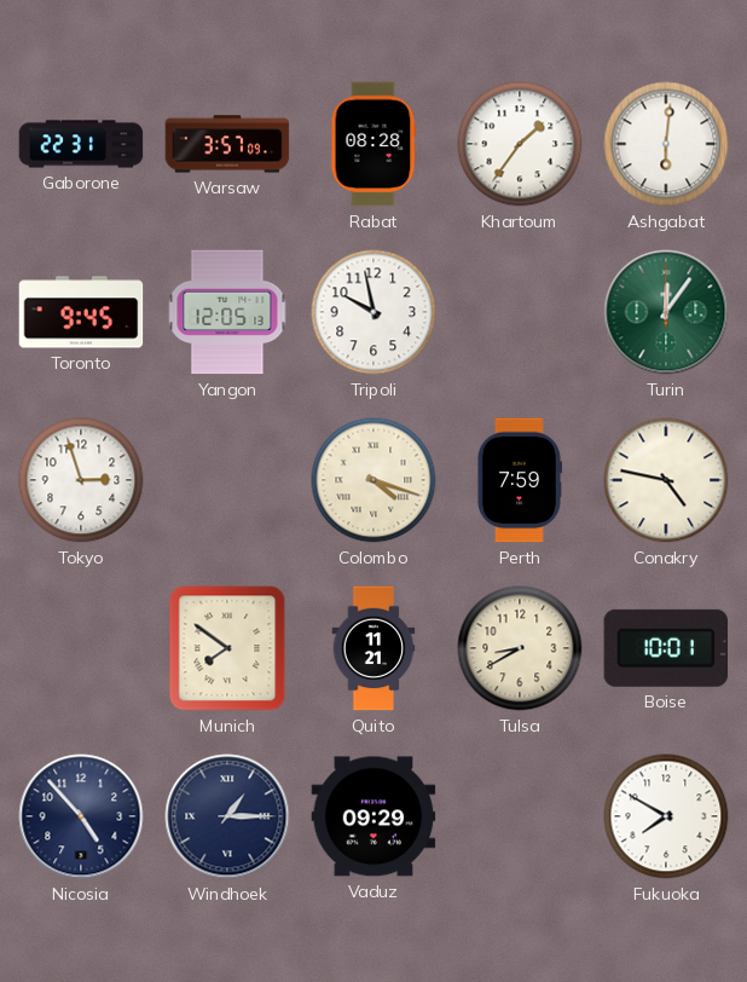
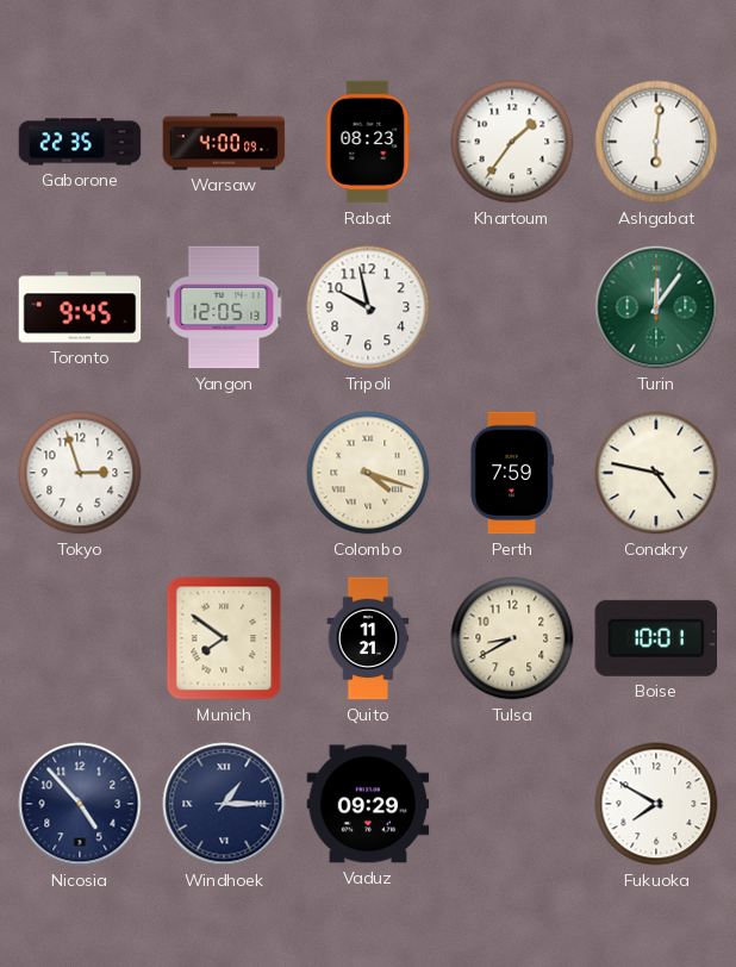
Gaborone: 22:31 -> 22:35 (80, 142)
Warsaw: 3:57 -> 4:00 (224, 142)
Rabat: 08:28 -> 08:23 (368, 142)
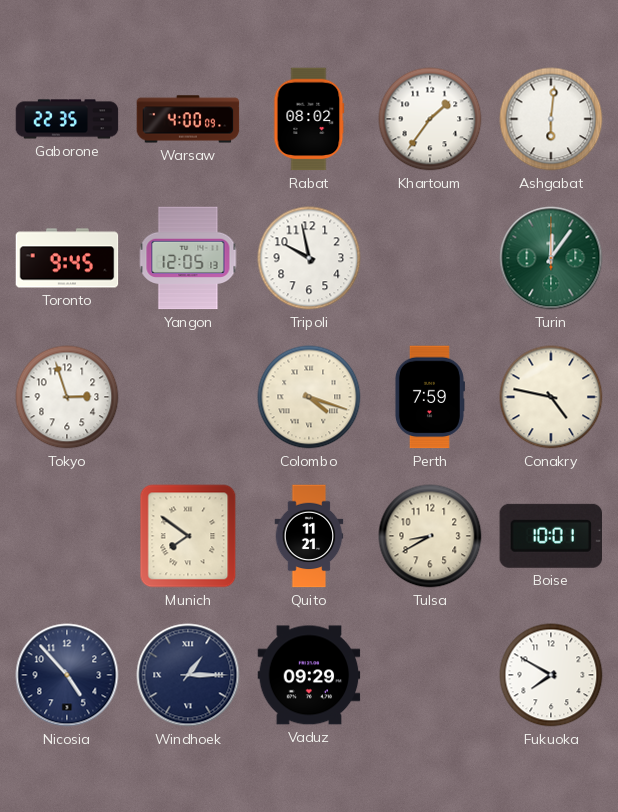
Rabat: 08:23 -> 08:02 (309, 119)
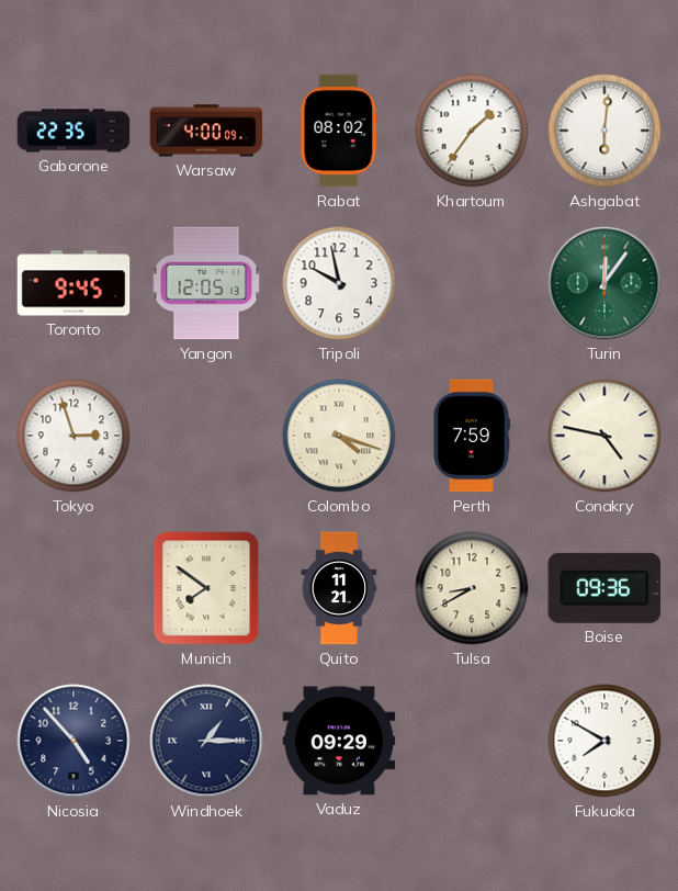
Boise: 10:01 -> 09:36 (603, 588)
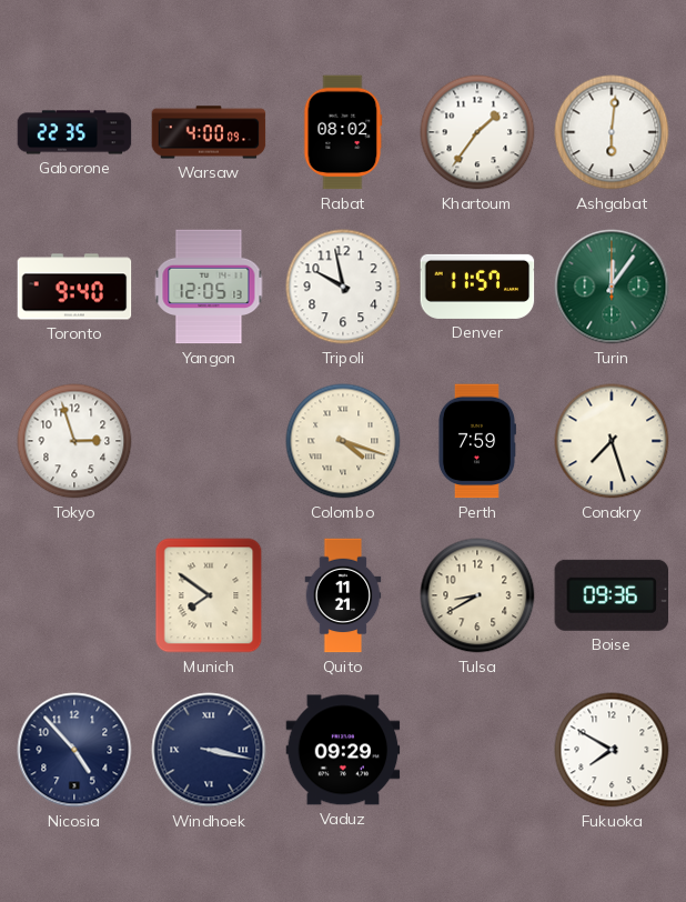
Toronto: 9:45 -> 9:40 (74, 287)
Denver: none -> 11:57 (477, 287)
Conakry: 4:47 -> 7:27 (612, 441)
Windhoek: 1:15 -> 3:17 (209, 750)
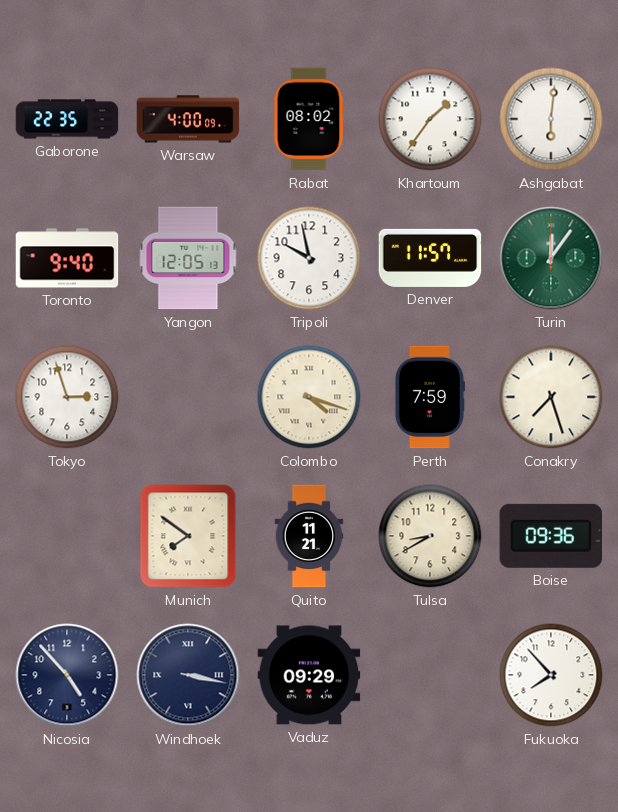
Fukuoka: 7:50 -> 7:53 (551, 675)
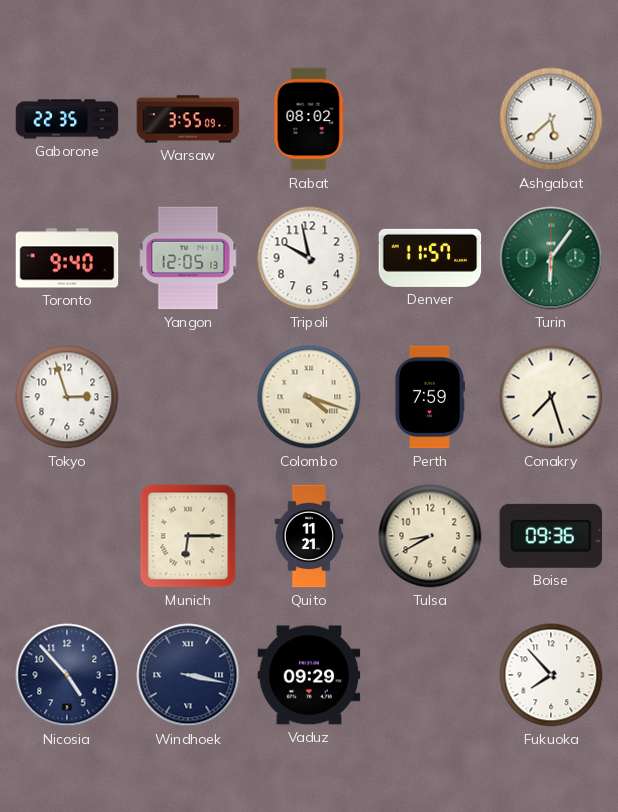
Warsaw: 4:00 -> 3:55 (188, 119)
Khartoum: 1:36 -> none (430, 119)
Ashgabat: 6:01 -> 5:38 (551, 119)
Turin: 12:06 -> 6:06 (551, 258)
Munich: 7:51 -> 6:15 (188, 536)
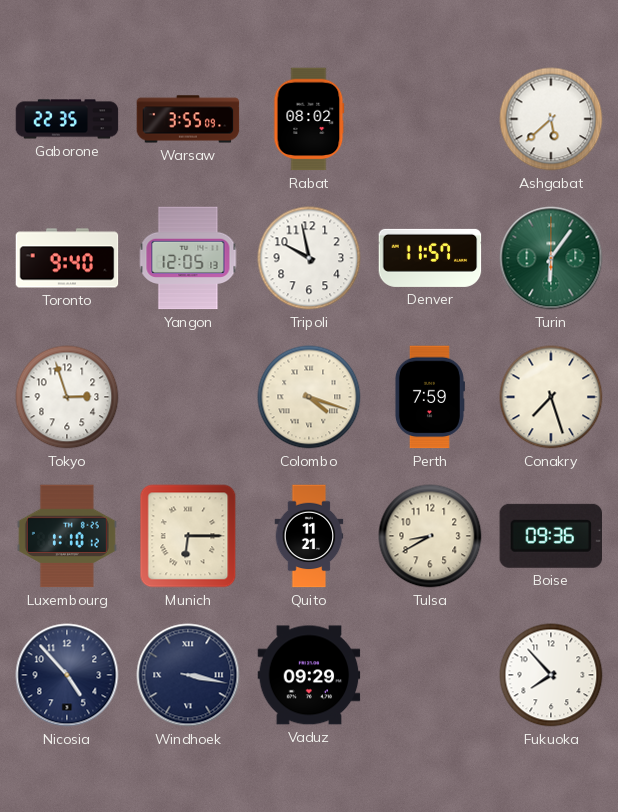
Luxembourg: none -> 1:10 (67, 536)
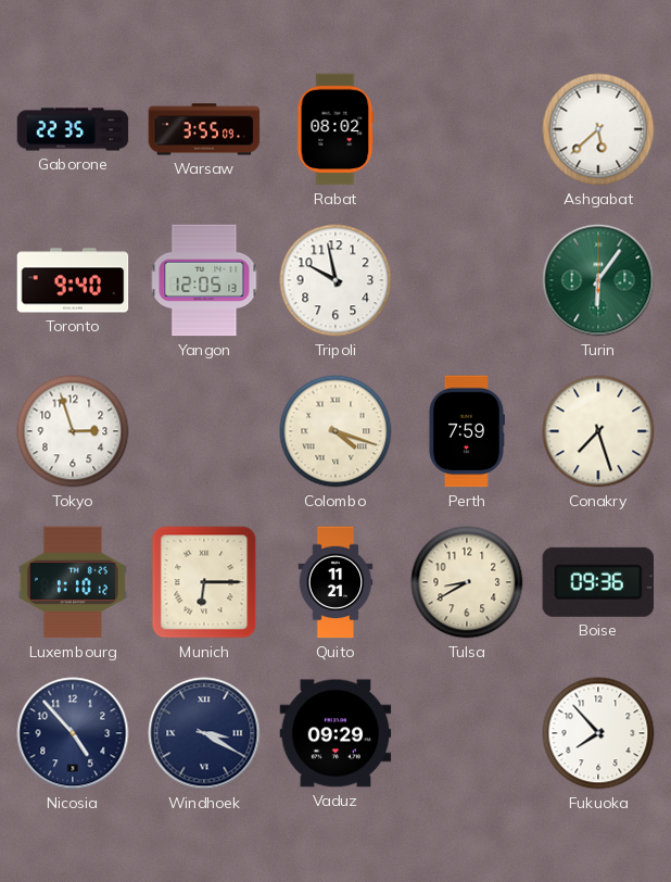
Denver: 11:57 -> none (430, 258)
Windhoek: 3:17 -> 3:20 (204, 733)
